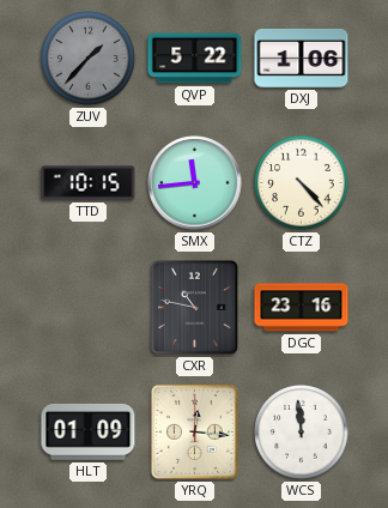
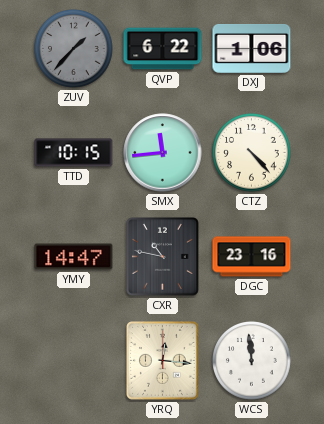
QVP: 5:22 -> 6:22 (163, 49)
YMY: none -> 14:47 (74, 257)
HLT: 01:09 -> none (89, 431)
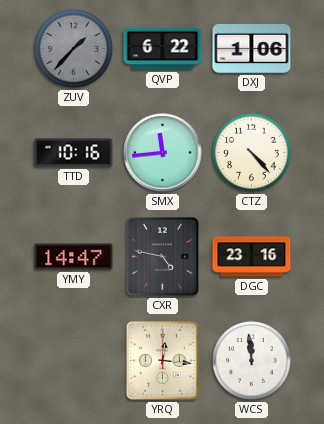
TTD: 10:15 -> 10:16 (74, 153)
CXR: 10:47 -> 4:47 (162, 257)
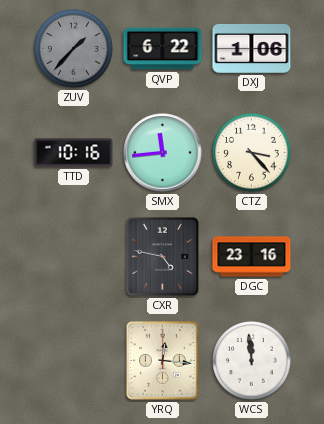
CTZ: 4:23 -> 3:23 (252, 153)
YMY: 14:47 -> none (74, 257)
